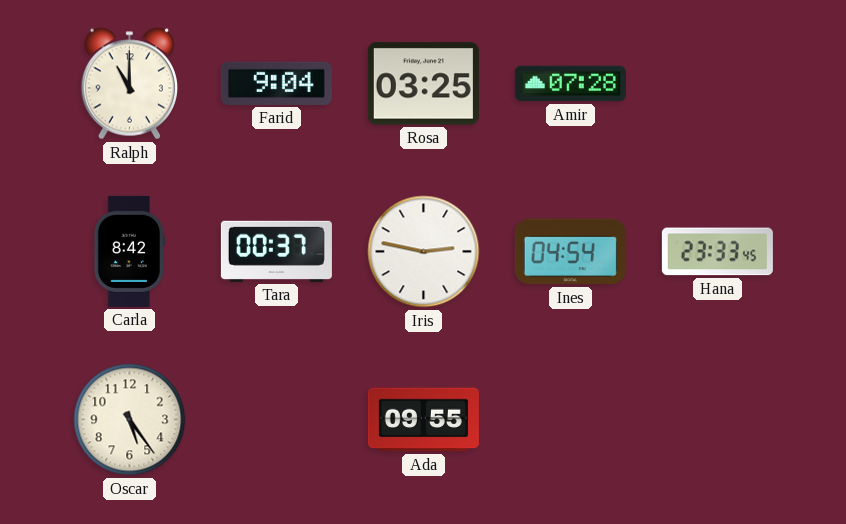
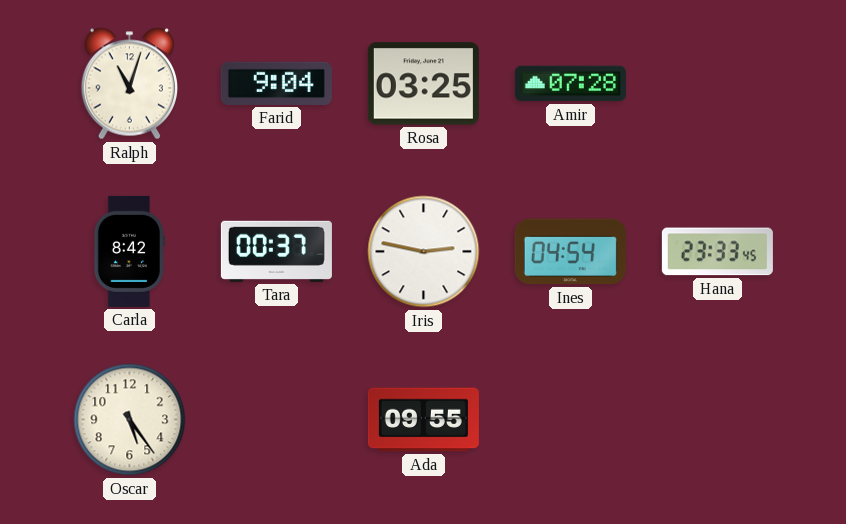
Ralph: 11:00 -> 11:03 (129, 84)
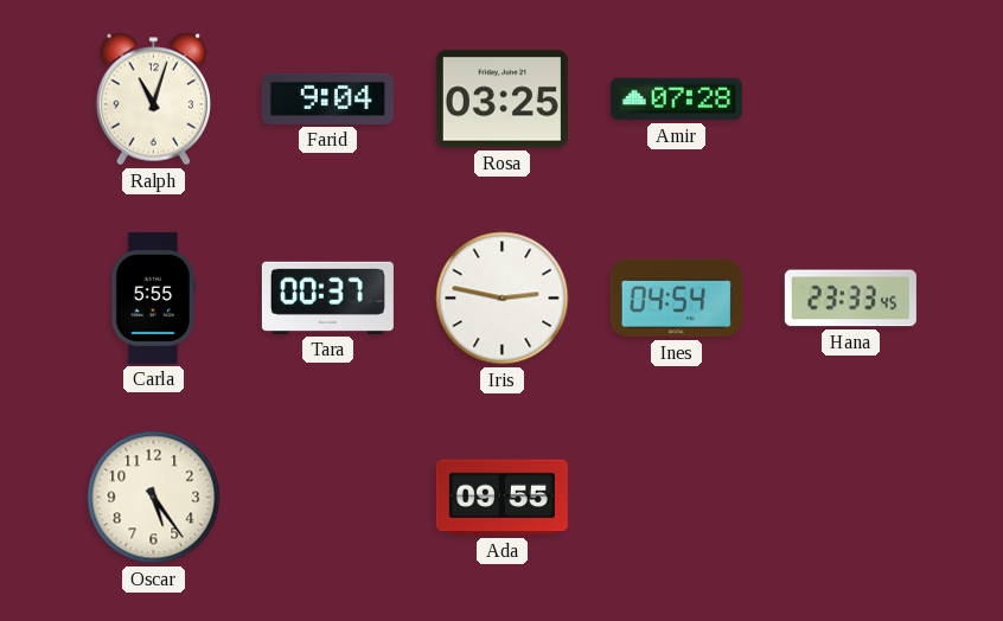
Carla: 8:42 -> 5:55 (153, 297)
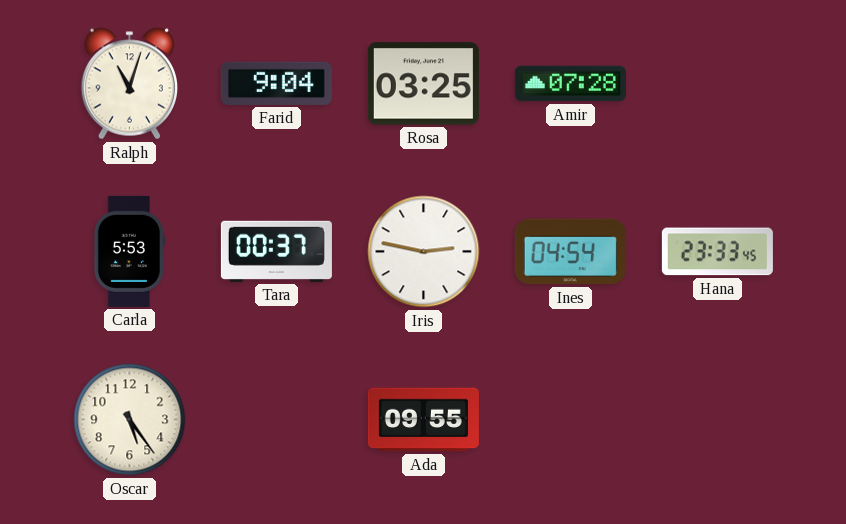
Carla: 5:55 -> 5:53 (129, 251)
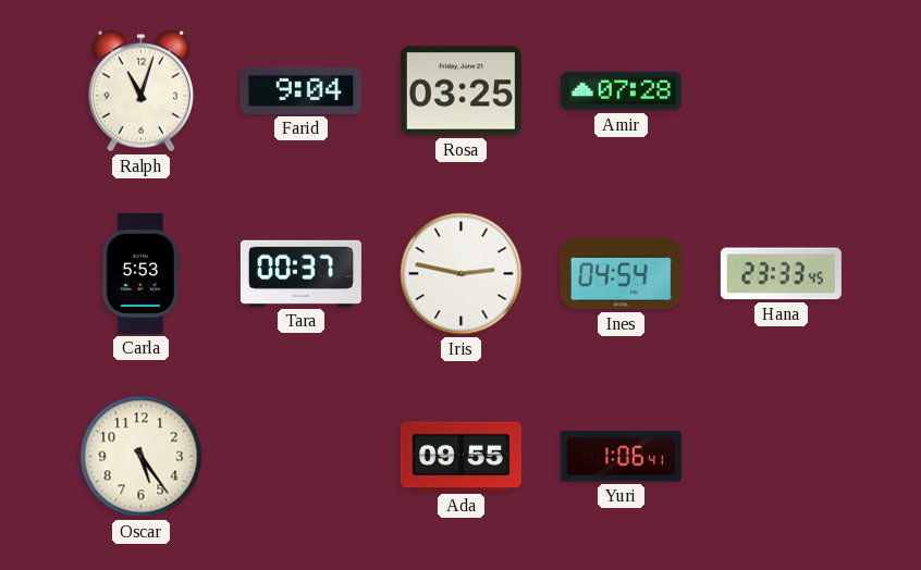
Yuri: none -> 1:06 (621, 457)
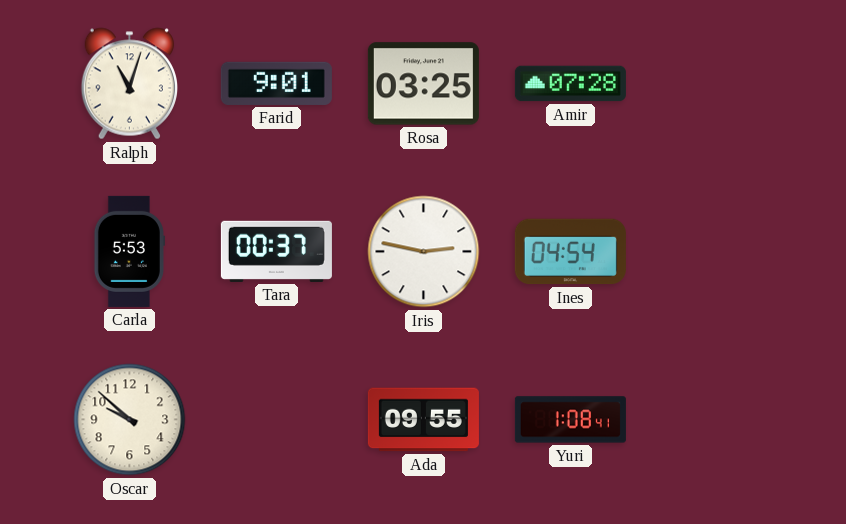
Farid: 9:04 -> 9:01 (276, 83)
Hana: 23:33 -> none (781, 274)
Oscar: 5:24 -> 9:52 (130, 420)
Yuri: 1:06 -> 1:08 (570, 420)
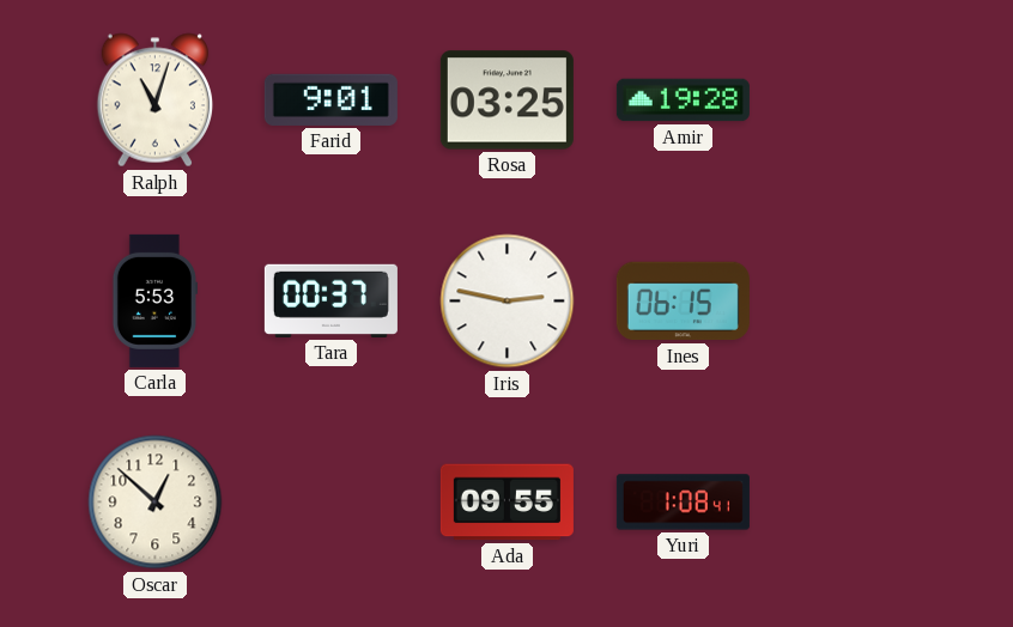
Amir: 07:28 -> 19:28 (683, 101)
Ines: 04:54 -> 06:15 (683, 302)
Oscar: 9:52 -> 12:52 (156, 503)
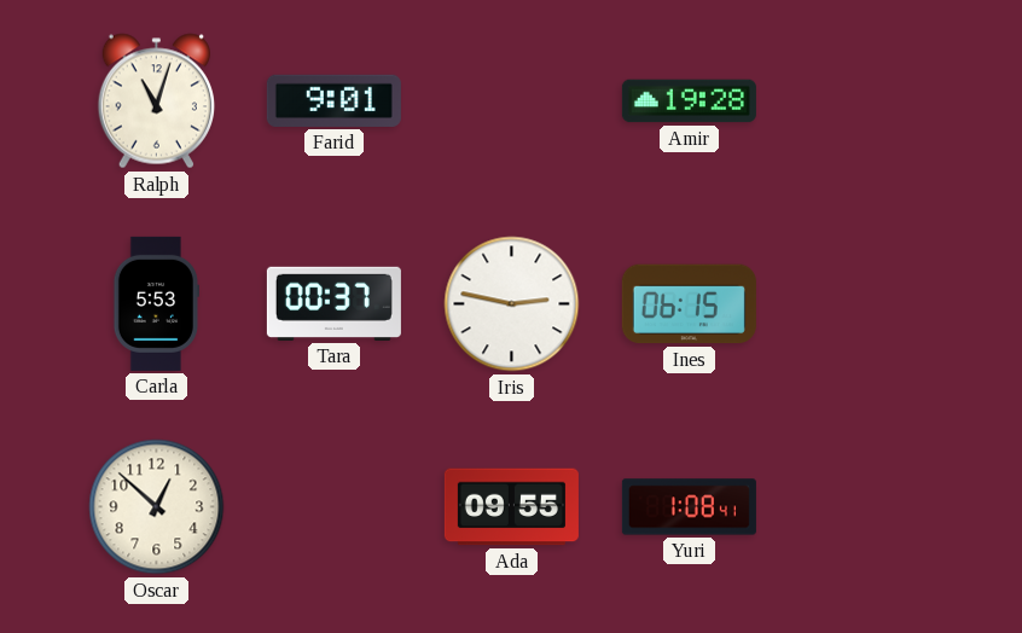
Rosa: 03:25 -> none (506, 101)
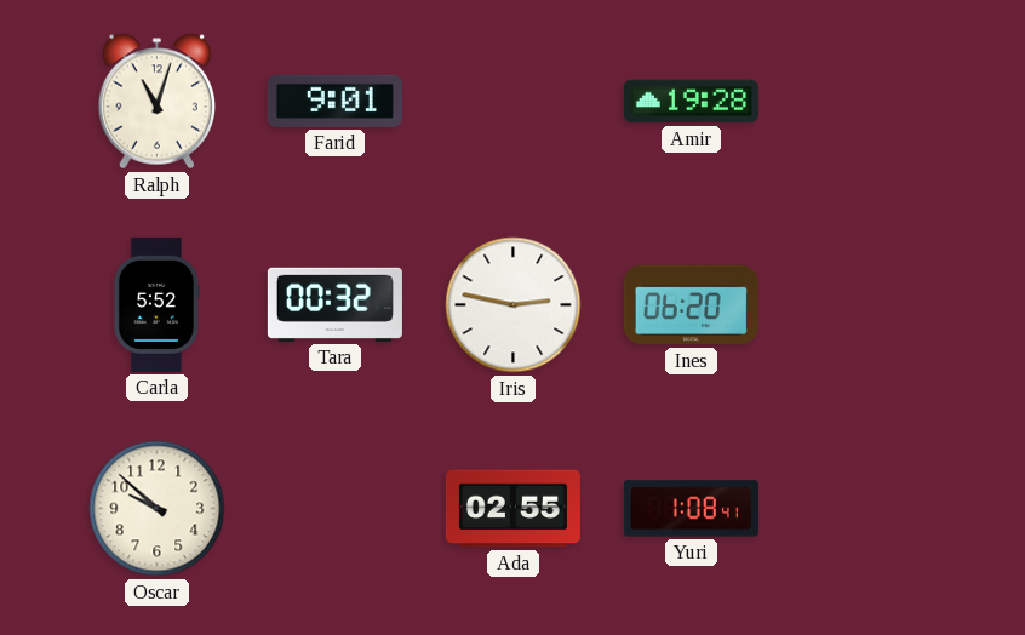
Carla: 5:53 -> 5:52 (156, 304)
Tara: 00:37 -> 00:32 (334, 304)
Ines: 06:15 -> 06:20 (691, 305)
Oscar: 12:52 -> 9:52 (158, 509)
Ada: 09:55 -> 02:55 (512, 509)
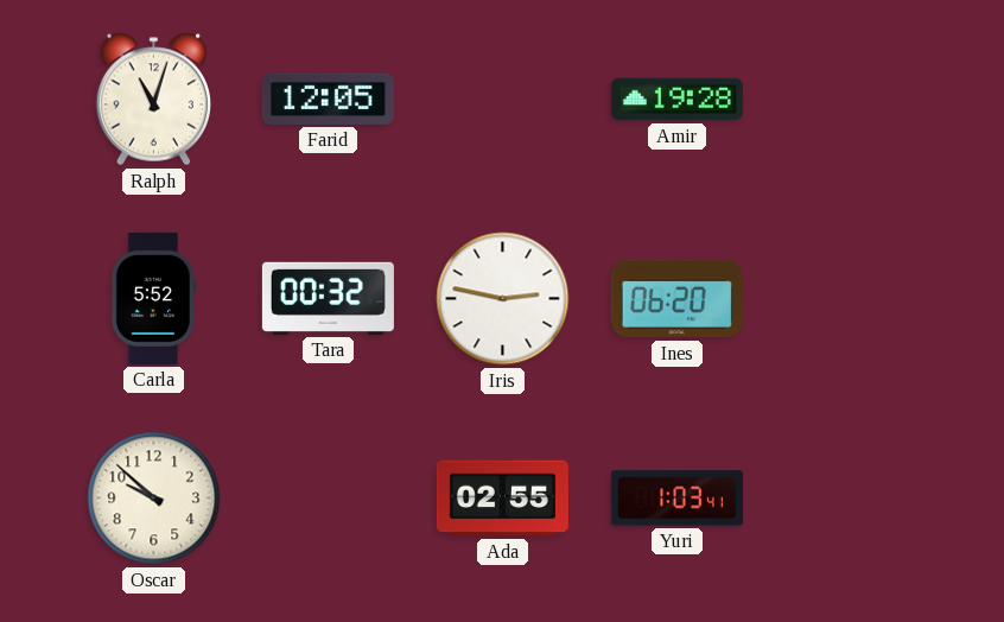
Farid: 9:01 -> 12:05 (328, 99)
Yuri: 1:08 -> 1:03 (676, 499)
